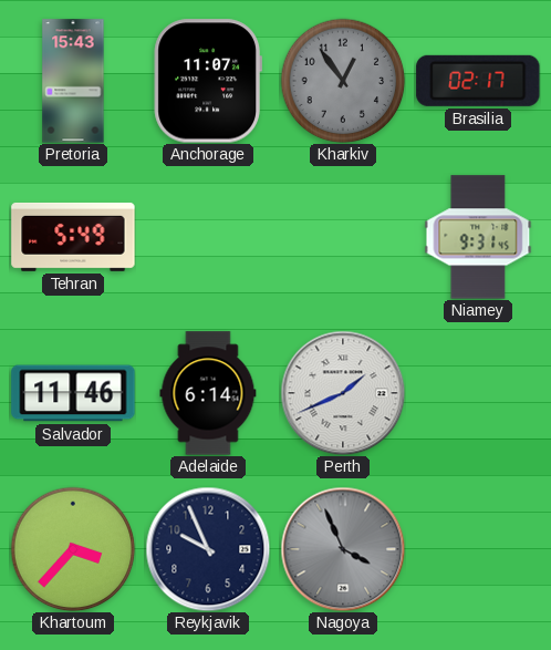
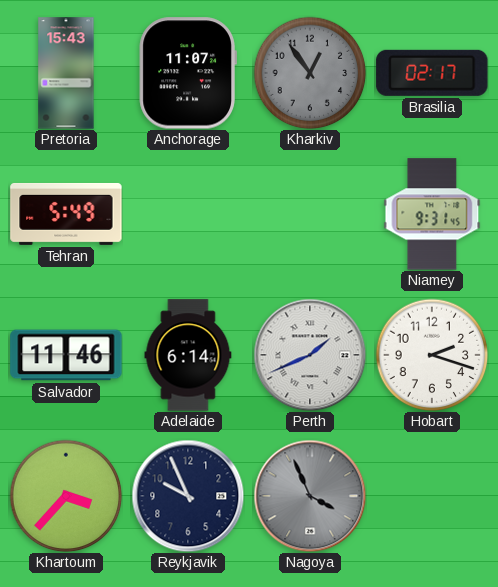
Hobart: none -> 2:18 (432, 355)
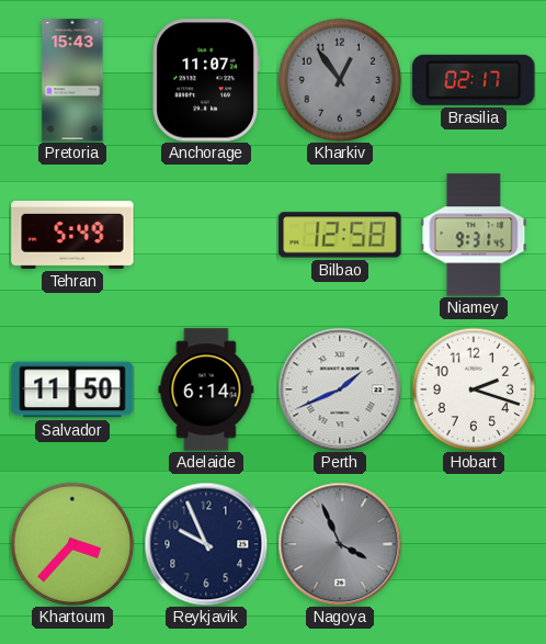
Bilbao: none -> 12:58 (340, 235)
Salvador: 11:46 -> 11:50 (72, 389)
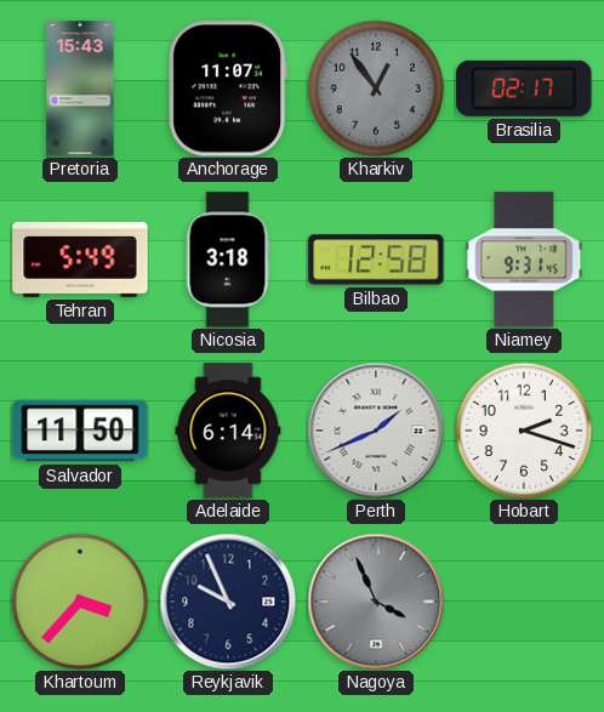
Nicosia: none -> 3:18 (228, 260)
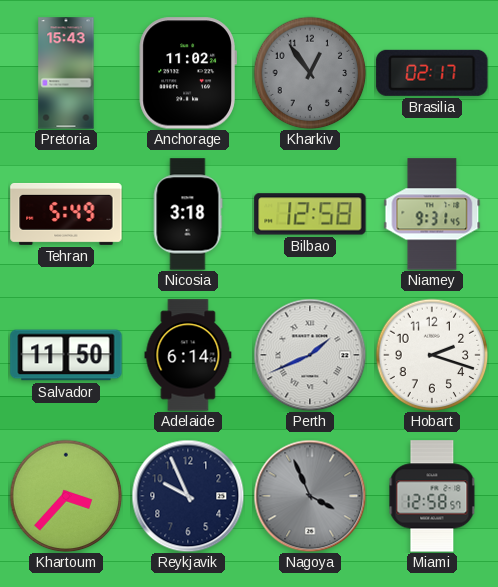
Anchorage: 11:07 -> 11:02 (188, 73)
Miami: none -> 12:58 (432, 496)
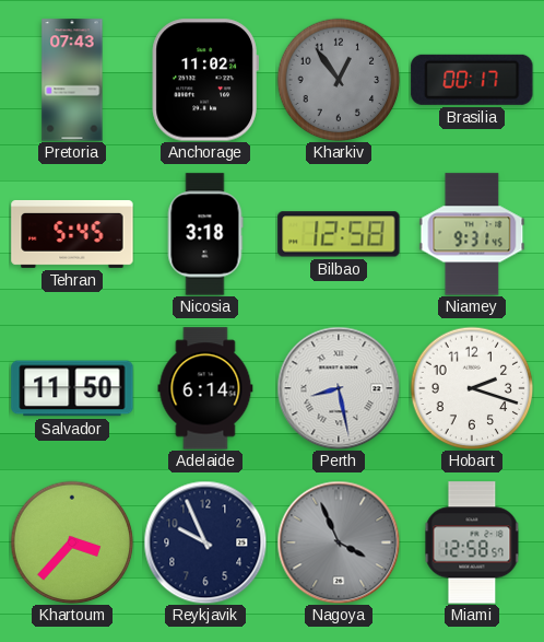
Pretoria: 15:43 -> 07:43 (72, 80)
Brasilia: 02:17 -> 00:17 (472, 80)
Tehran: 5:49 -> 5:45 (72, 234)
Perth: 1:41 -> 8:28 (339, 388)
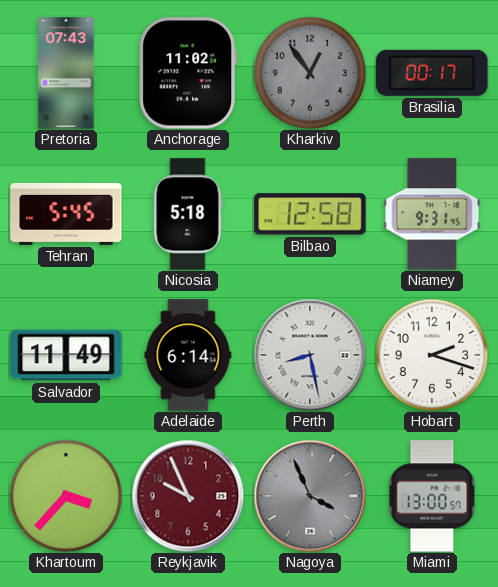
Nicosia: 3:18 -> 5:18 (188, 214)
Salvador: 11:50 -> 11:49 (66, 355)
Reykjavik dial: navy -> burgundy (188, 496)
Miami: 12:58 -> 13:00 (432, 496)
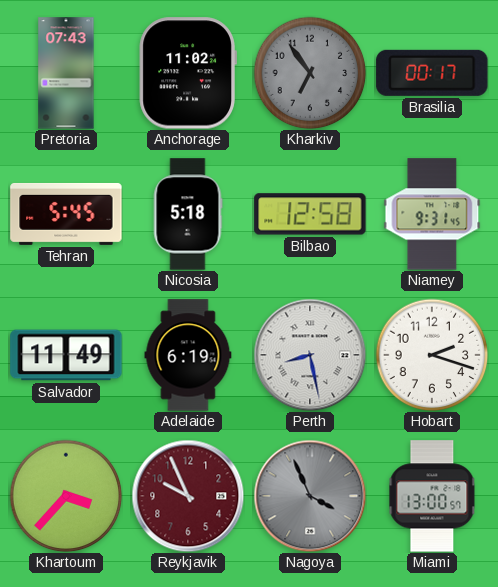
Kharkiv: 12:54 -> 6:54 (310, 73)
Adelaide: 6:14 -> 6:19 (188, 355)
